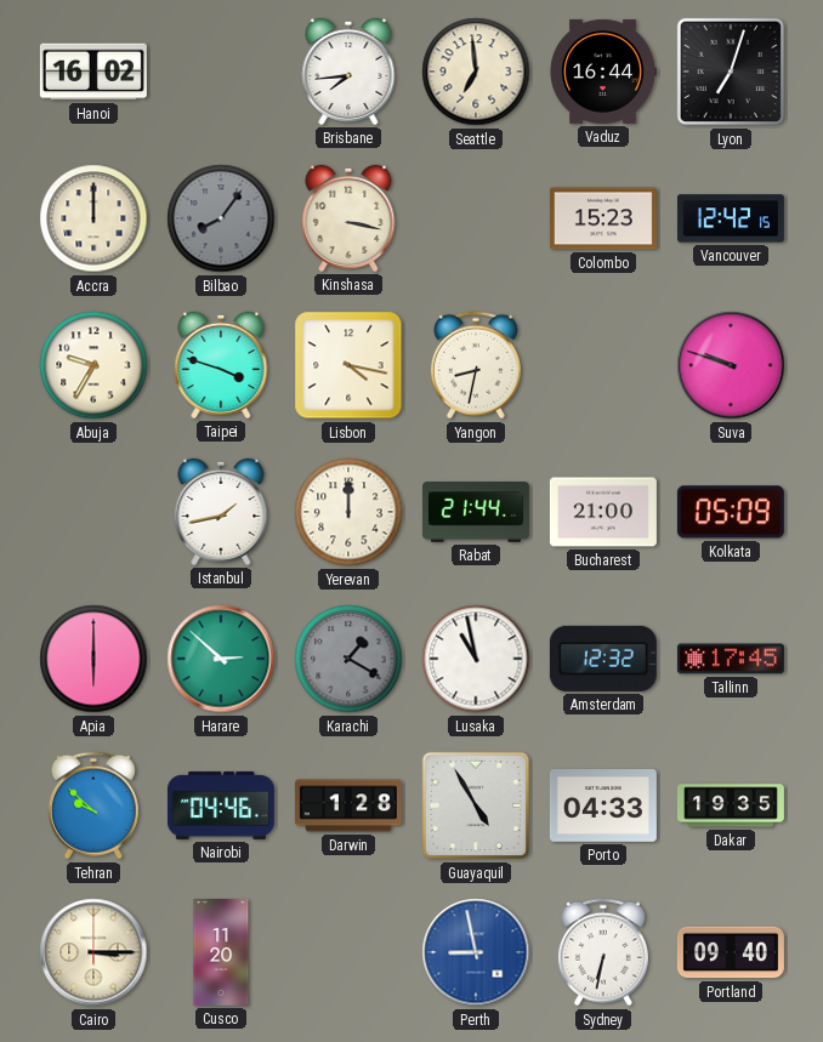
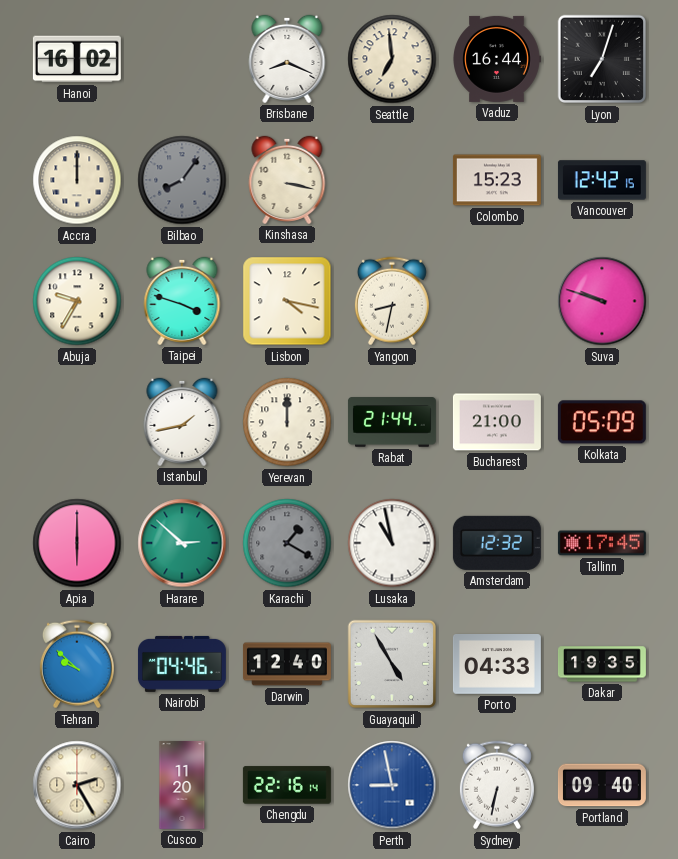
Brisbane: 7:44 -> 8:19 (287, 59)
Darwin: 1:28 -> 12:40 (287, 664)
Cairo: 3:15 -> 2:25 (77, 785)
Chengdu: none -> 22:16 (287, 785)
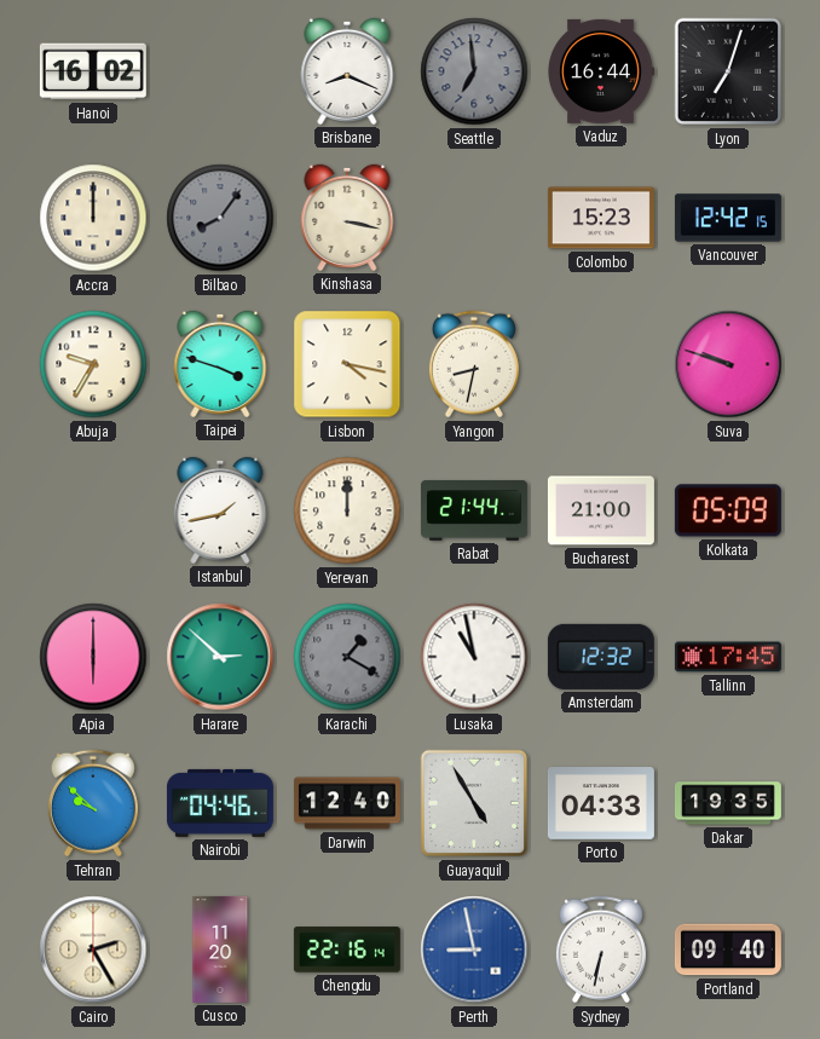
Seattle dial: cream -> grey (474, 71)
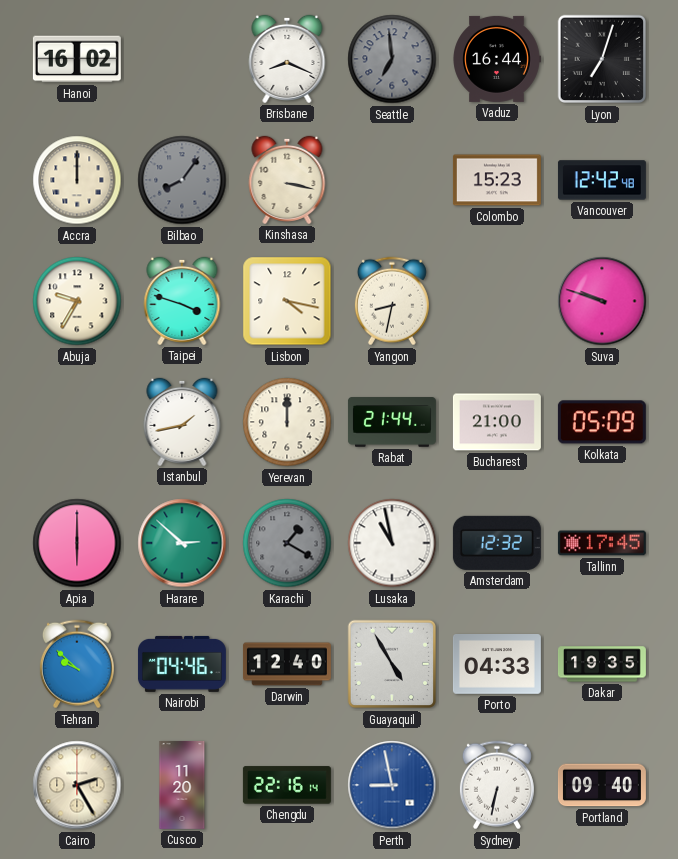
Vancouver: 12:42:15 -> 12:42:48 (602, 180)
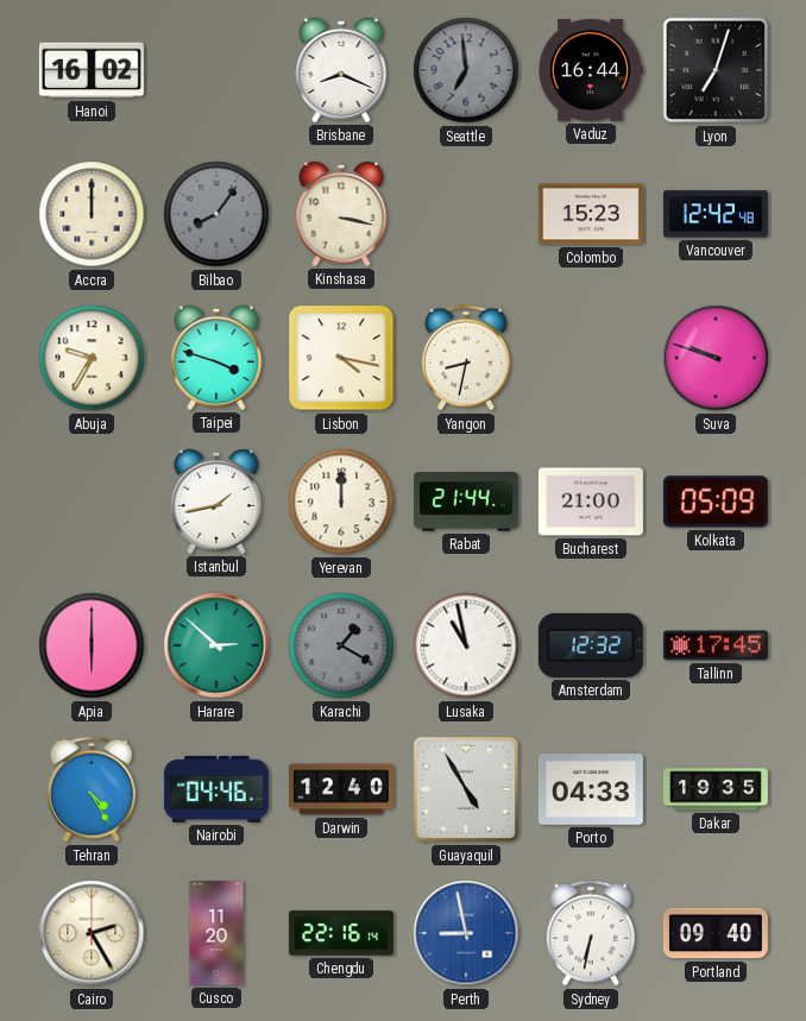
Tehran: 9:52 -> 4:25 (92, 789)
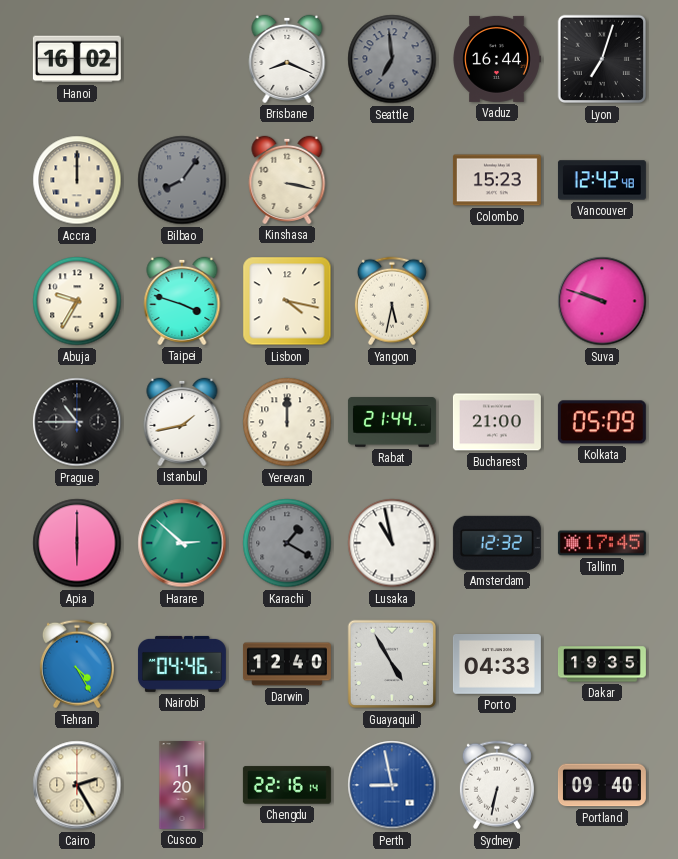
Yangon: 8:32 -> 5:32 (392, 301)
Prague: none -> 10:45 (77, 422)
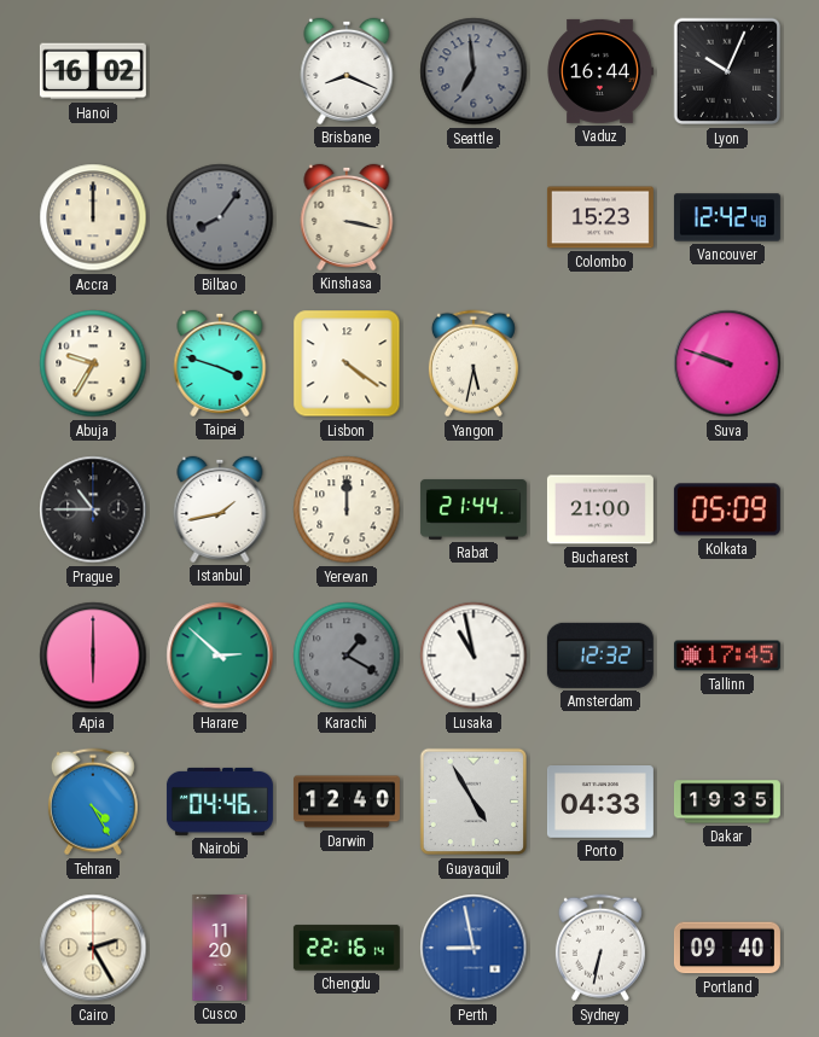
Lyon: 7:03 -> 10:04 (727, 71)
Lisbon: 4:17 -> 4:21 (347, 363)
